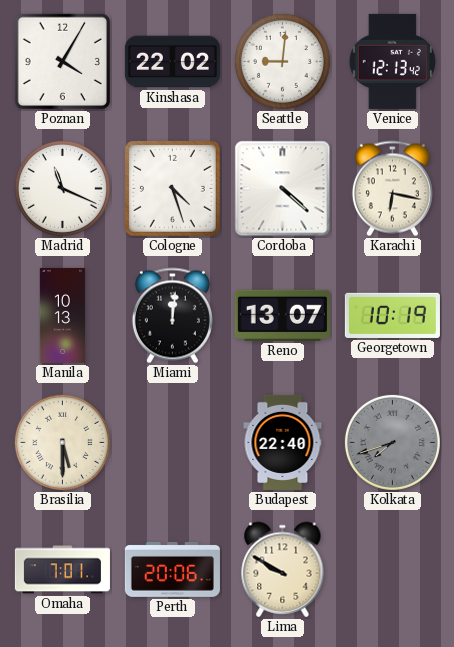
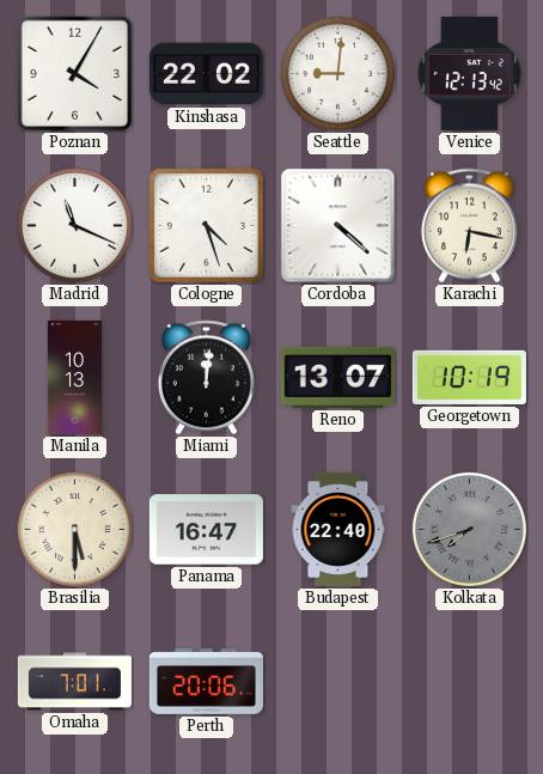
Panama: none -> 16:47 (206, 530)
Lima: 9:50 -> none (283, 570)
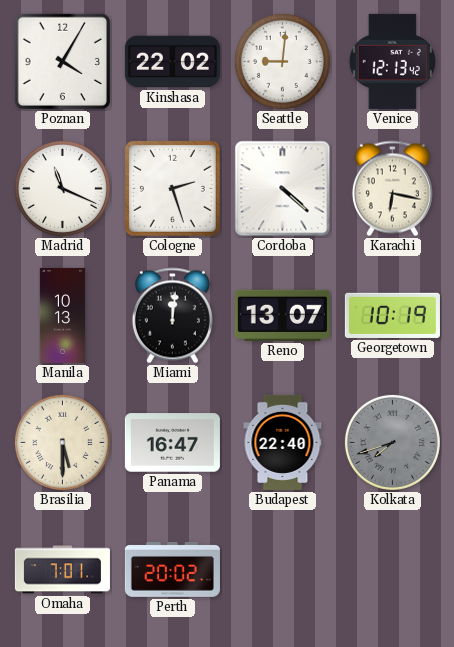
Cologne: 4:27 -> 2:27 (172, 188)
Perth: 20:06 -> 20:02 (172, 569)
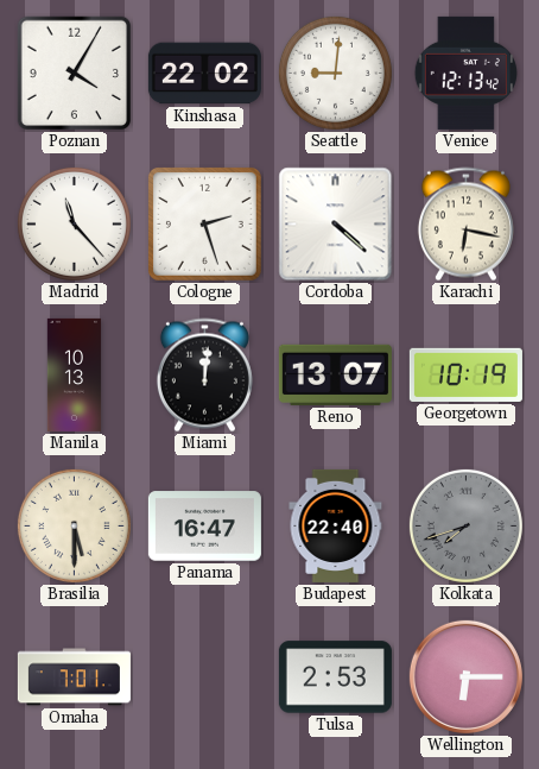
Madrid: 11:19 -> 11:23 (74, 223)
Perth: 20:02 -> none (172, 569)
Tulsa: none -> 2:53 (335, 677)
Wellington: none -> 6:15 (465, 676)
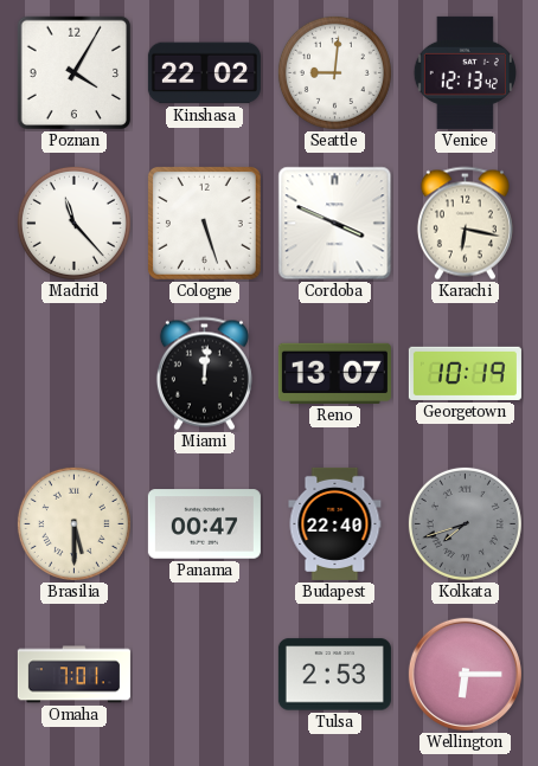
Cologne: 2:27 -> 5:27 (204, 223)
Cordoba: 4:22 -> 3:49 (335, 224)
Manila: 10:13 -> none (75, 374)
Panama: 16:47 -> 00:47 (204, 524)
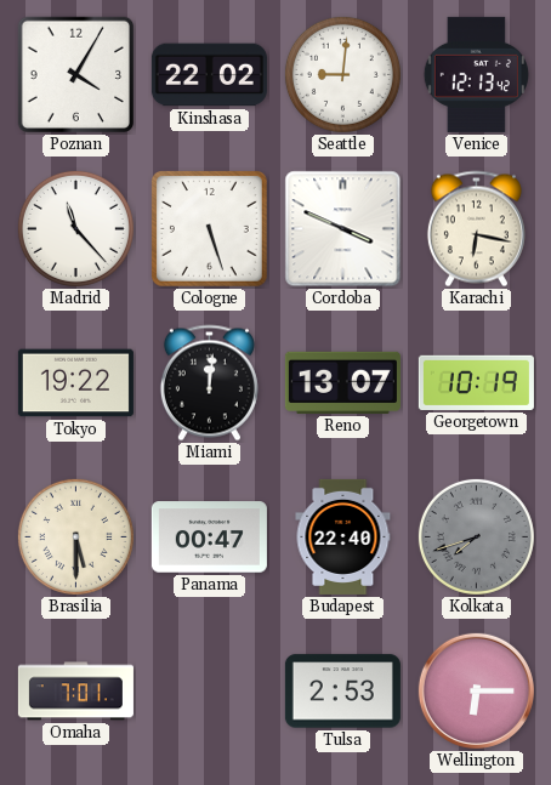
Tokyo: none -> 19:22 (75, 383)
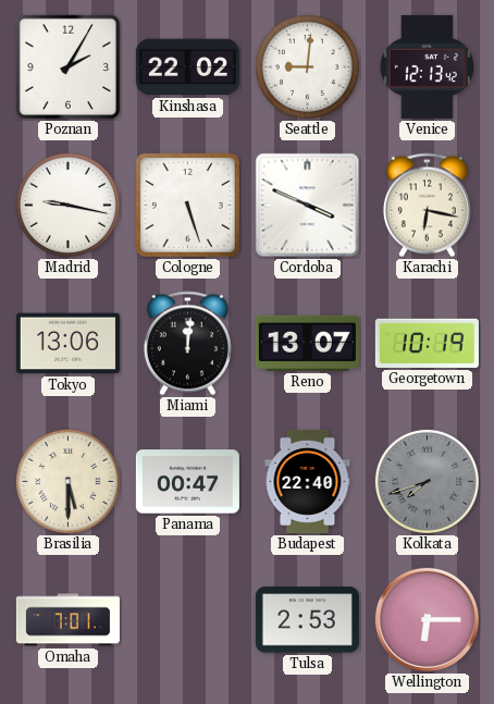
Poznan: 4:05 -> 2:05 (69, 67)
Madrid: 11:23 -> 9:17 (67, 205)
Tokyo: 19:22 -> 13:06 (67, 344)
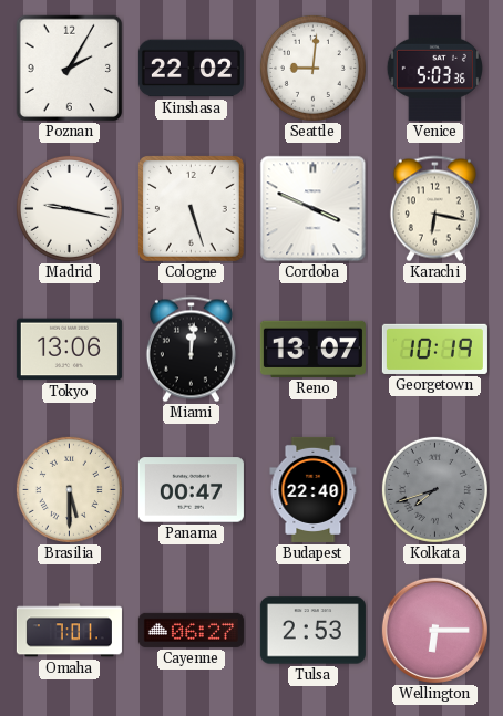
Venice: 12:13 -> 5:03 (434, 68)
Cayenne: none -> 06:27 (191, 630)
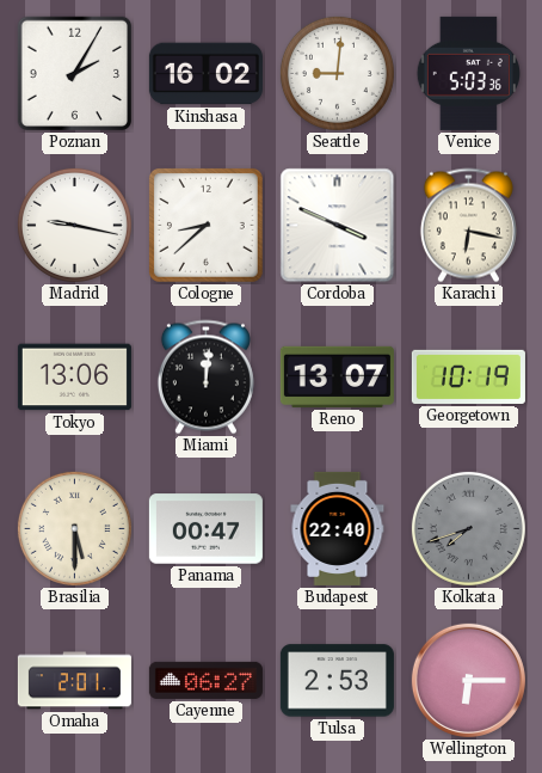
Kinshasa: 22:02 -> 16:02 (205, 74)
Cologne: 5:27 -> 8:38 (205, 225)
Omaha: 7:01 -> 2:01 (74, 681)
